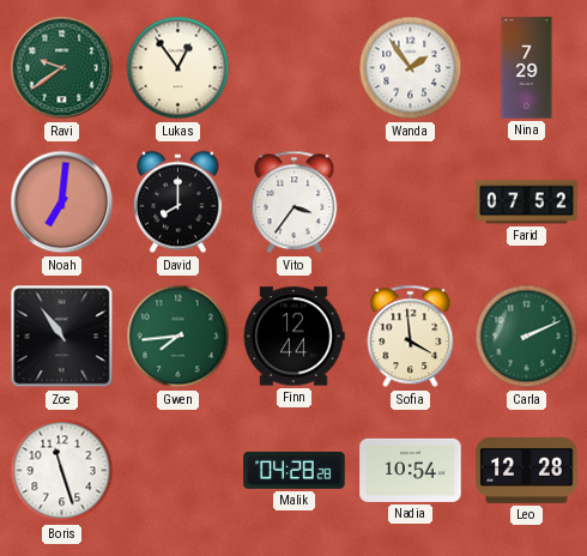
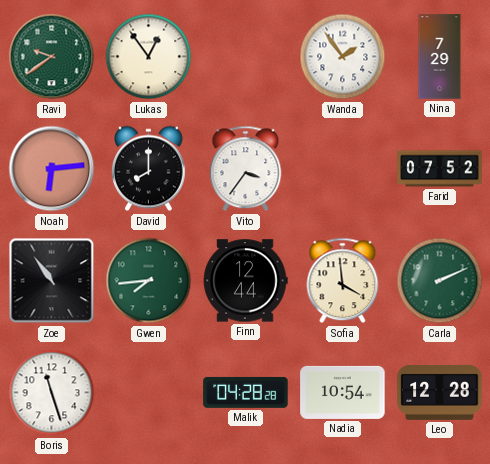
Noah: 7:01 -> 6:14 (52, 169)
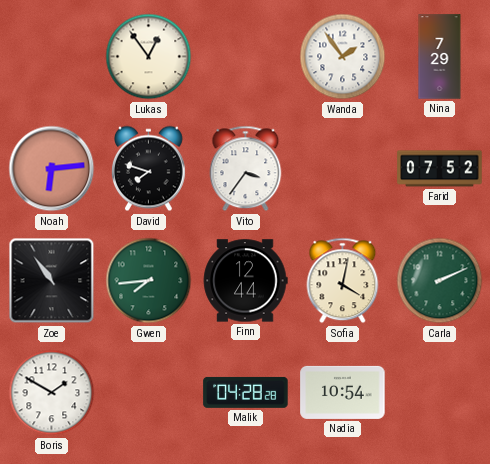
Ravi: 9:39 -> none (52, 57)
David: 8:00 -> 7:48 (148, 169)
Sofia: 3:59 -> 4:02 (343, 281)
Boris: 11:27 -> 1:50 (52, 393)
Leo: 12:28 -> none (440, 392)
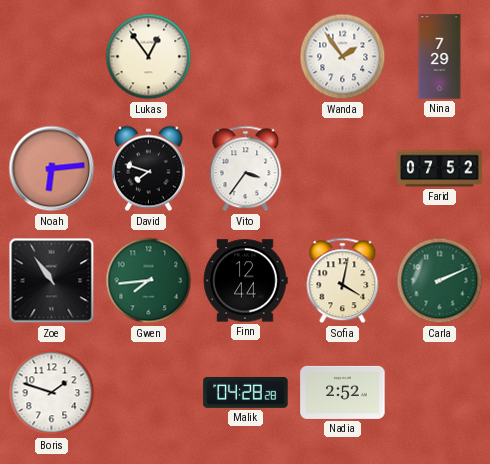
Boris: 1:50 -> 1:48 (52, 393)
Nadia: 10:54 -> 2:52 (343, 392)
